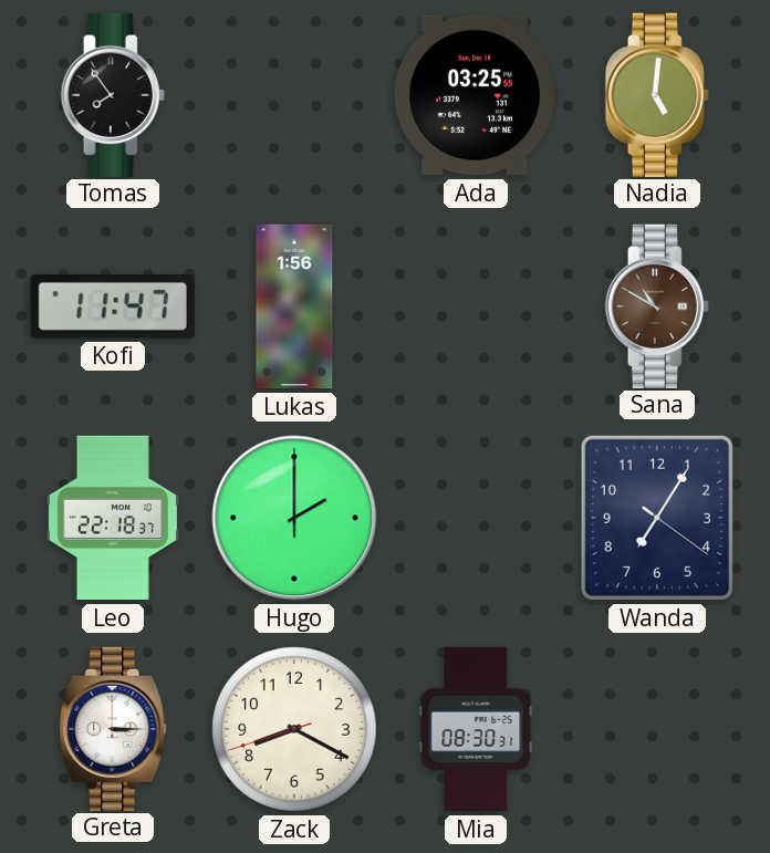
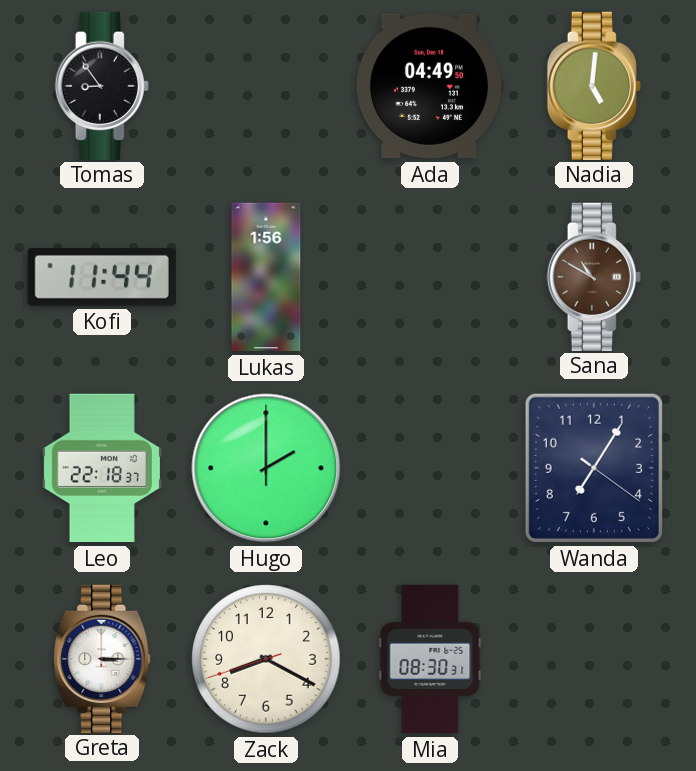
Tomas: 7:54 -> 8:54 (102, 85)
Ada: 03:25 -> 04:49 (429, 86)
Kofi: 11:47 -> 11:44 (102, 277)
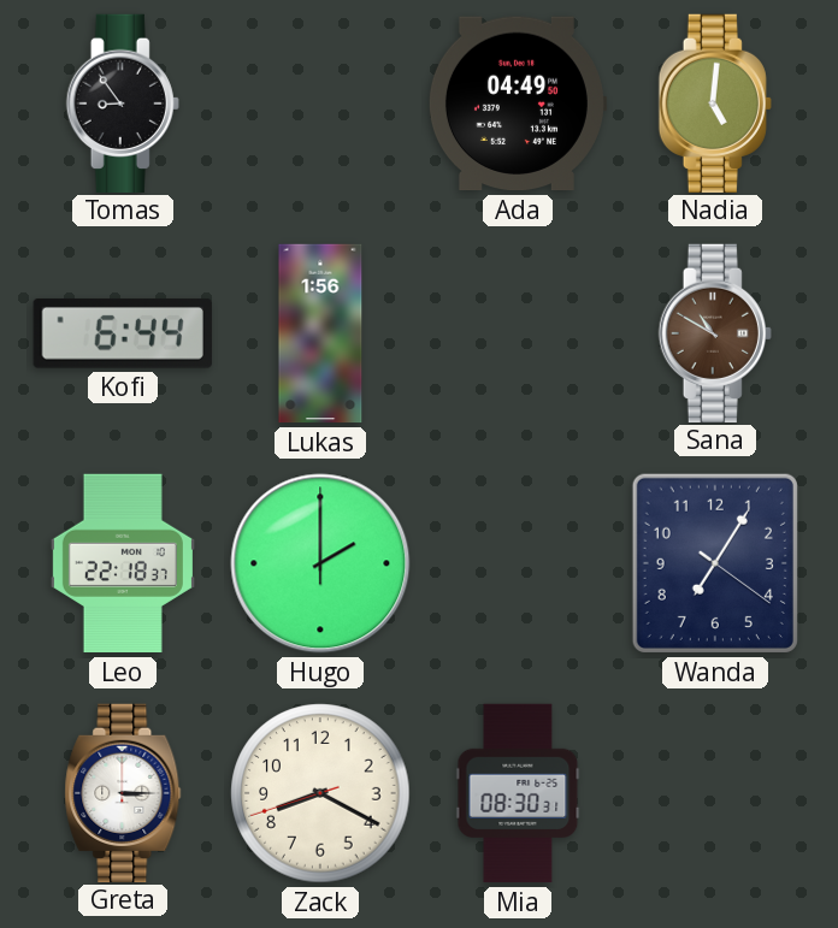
Kofi: 11:44 -> 6:44 (123, 333)
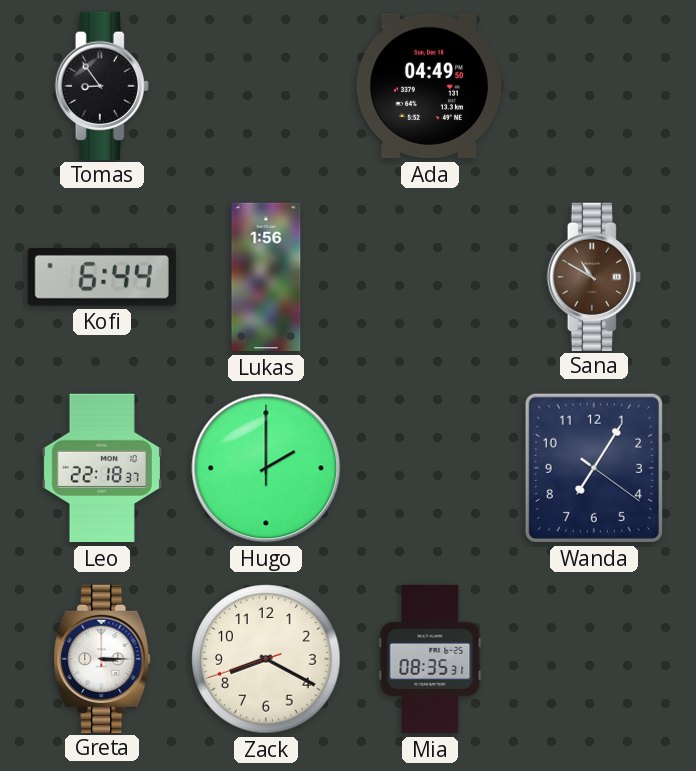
Nadia: 5:01 -> none (715, 102)
Mia: 08:30 -> 08:35 (430, 659)
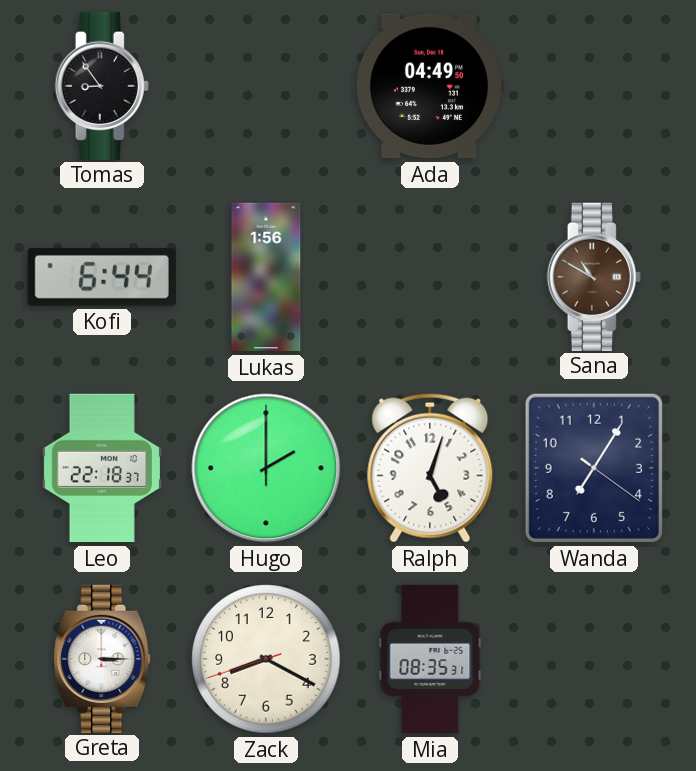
Ralph: none -> 5:03 (430, 468)
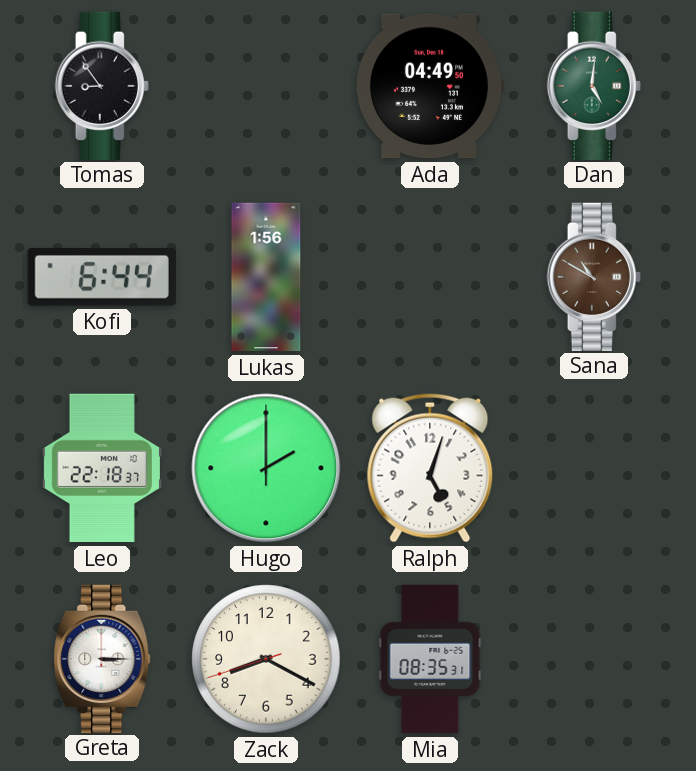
Dan: none -> 5:01 (594, 85)
Wanda: 7:05 -> none (594, 468)
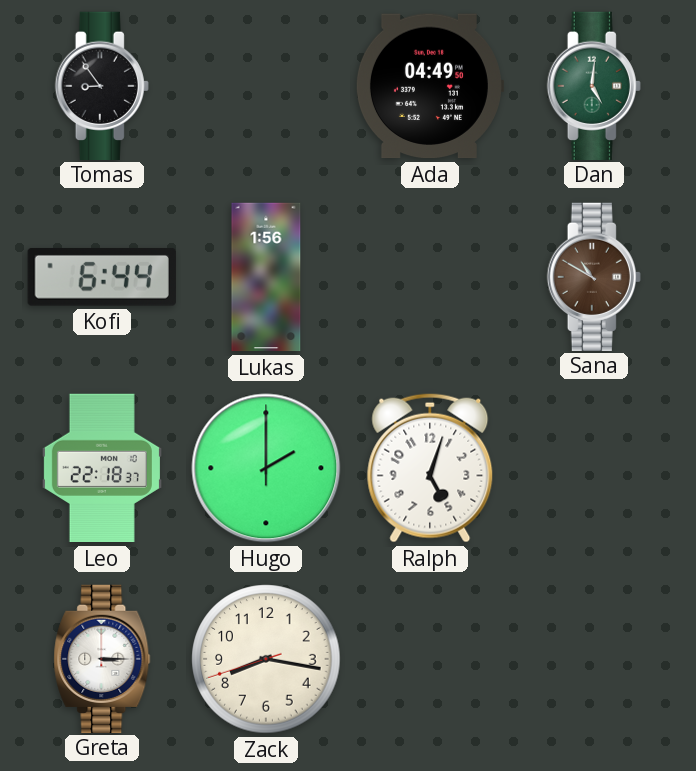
Zack: 8:19 -> 8:16 (266, 659)
Mia: 08:35 -> none (430, 659)
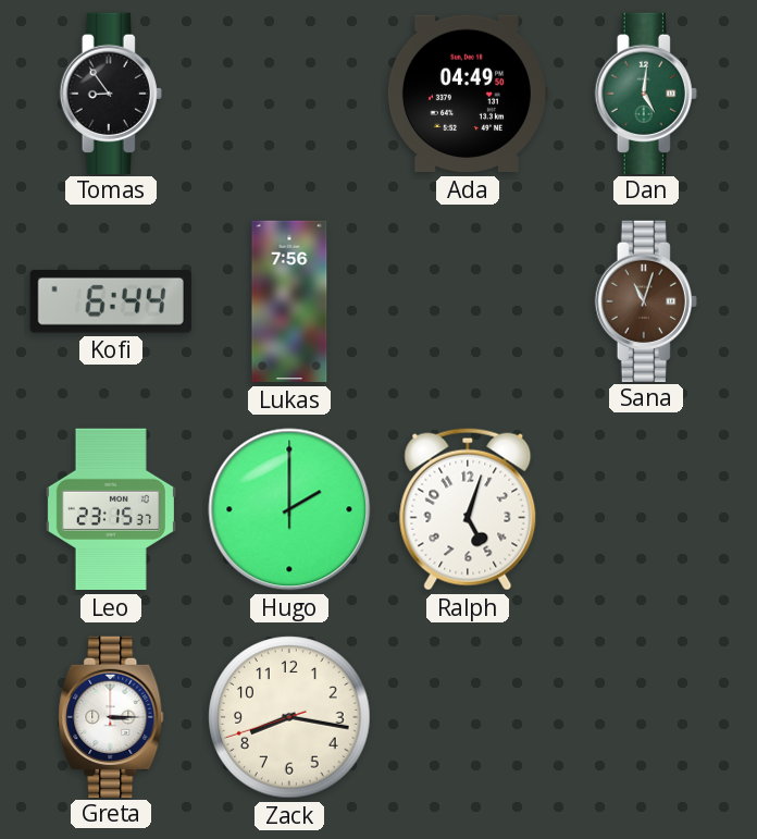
Lukas: 1:56 -> 7:56 (289, 301)
Sana: 10:50 -> 11:03 (646, 300)
Leo: 22:18 -> 23:15 (111, 509)
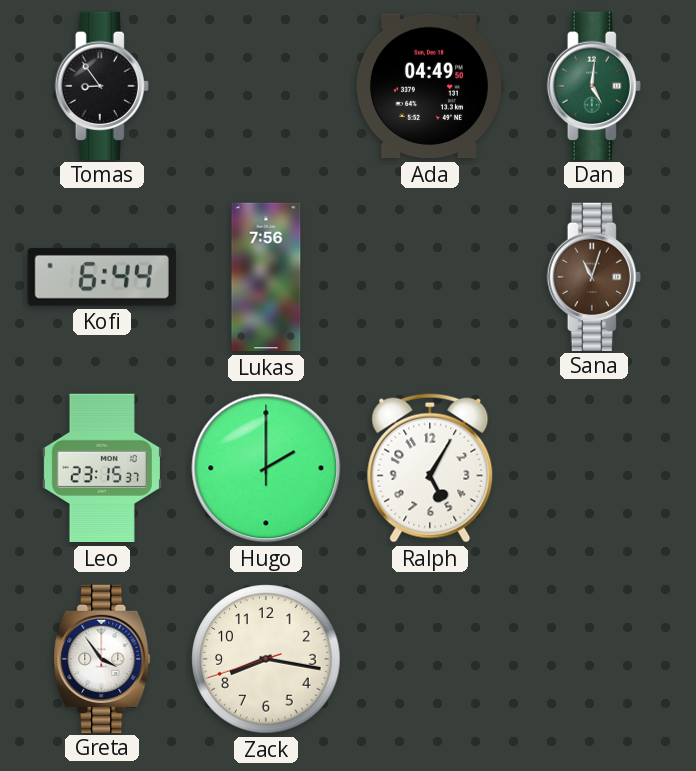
Ralph: 5:03 -> 5:05 (430, 468)
Greta: 3:15 -> 3:54 (102, 658)
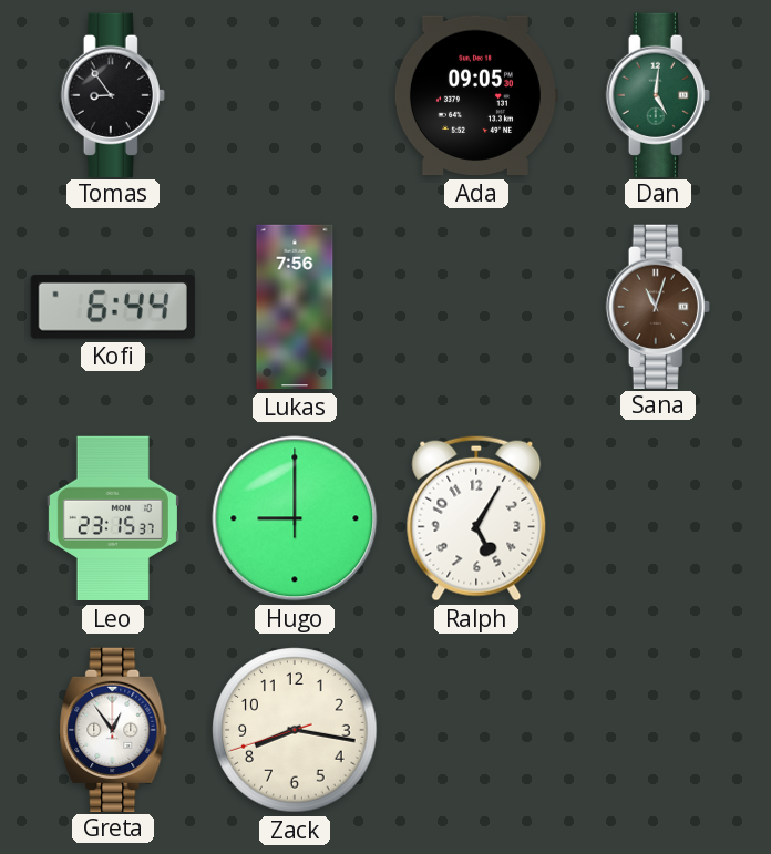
Ada: 04:49 -> 09:05 (475, 95)
Hugo: 2:00 -> 9:00 (295, 518)
Greta: 3:54 -> 12:54 (113, 729)
